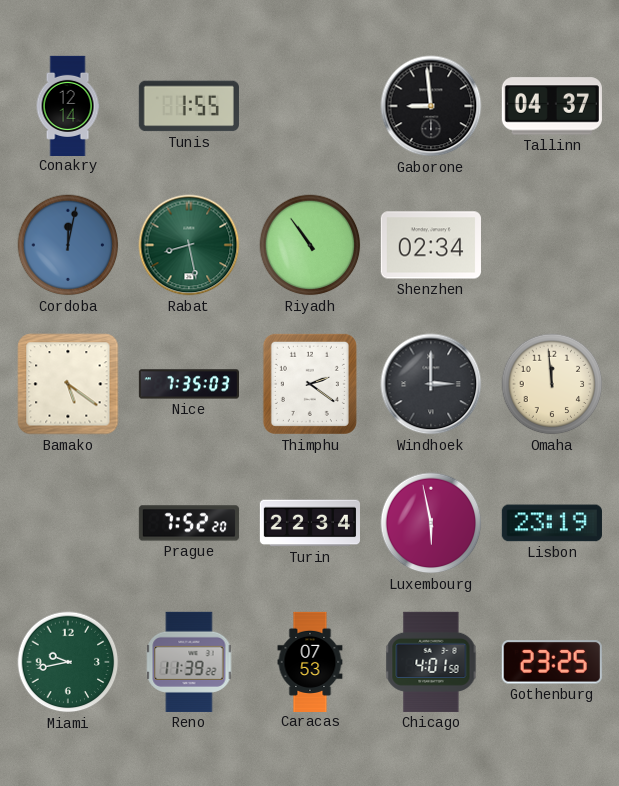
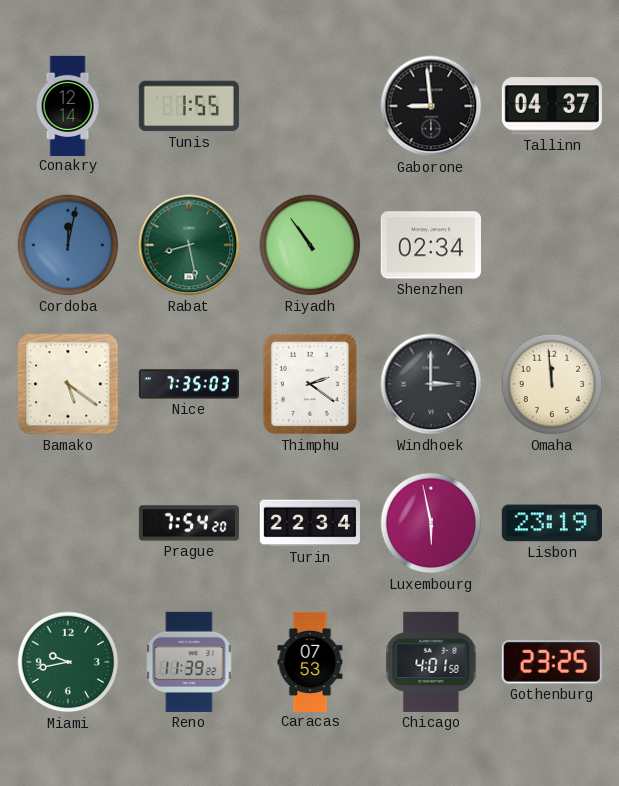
Prague: 7:52 -> 7:54 (189, 523)
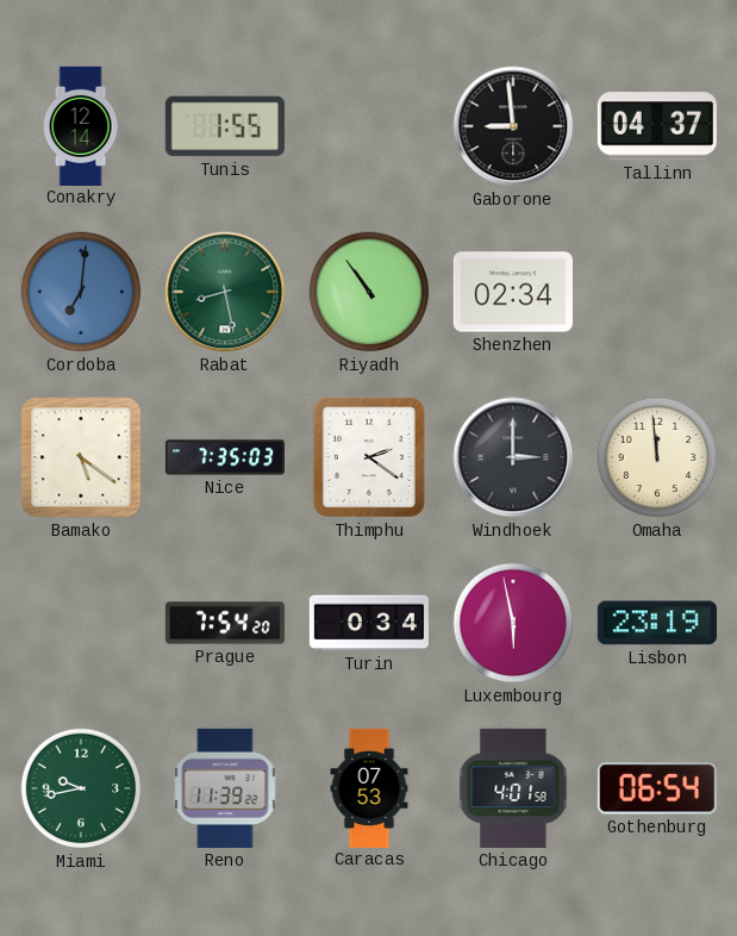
Cordoba: 12:02 -> 7:01 (81, 292)
Turin: 22:34 -> 0:34 (368, 623)
Gothenburg: 23:25 -> 06:54 (657, 788)
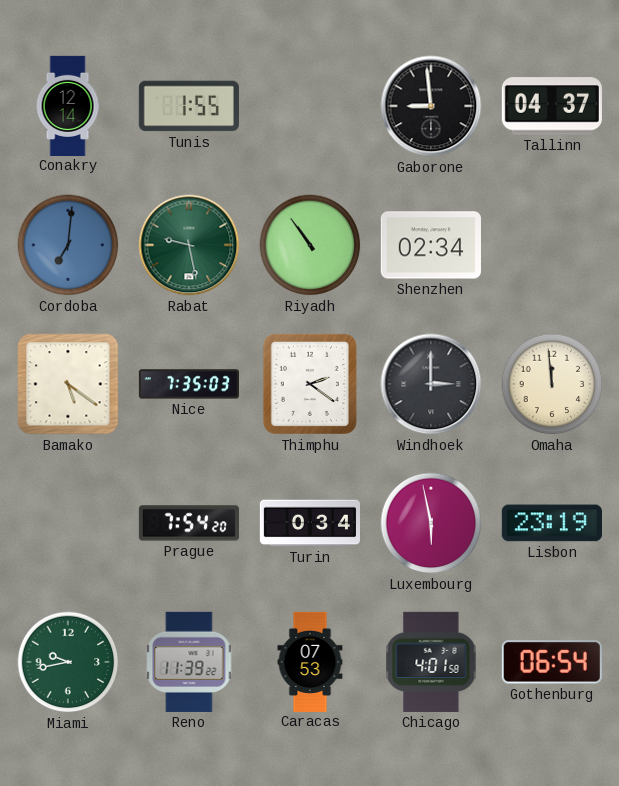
Rabat: 8:28 -> 9:28 (189, 245)
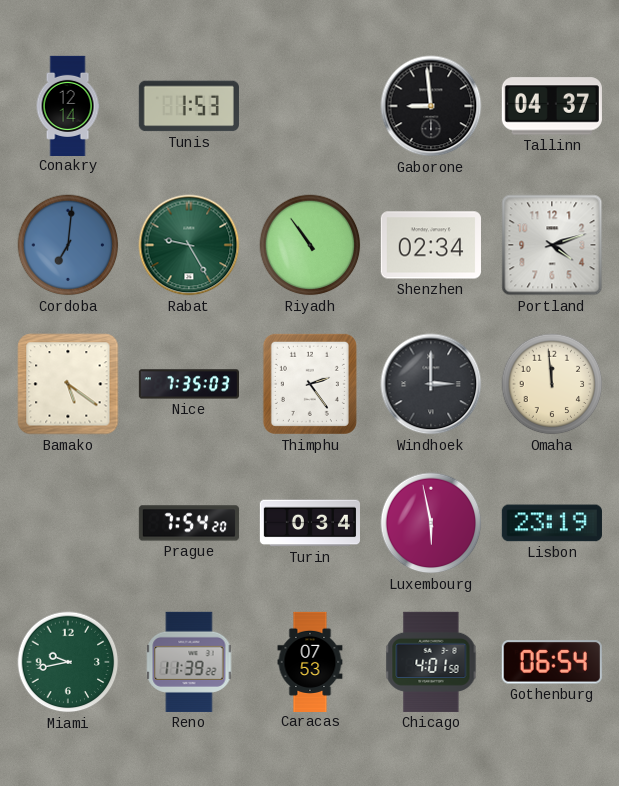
Tunis: 1:55 -> 1:53 (189, 106)
Rabat: 9:28 -> 9:25 (189, 245)
Portland: none -> 4:12 (552, 245)
Thimphu: 2:21 -> 2:24 (310, 384)
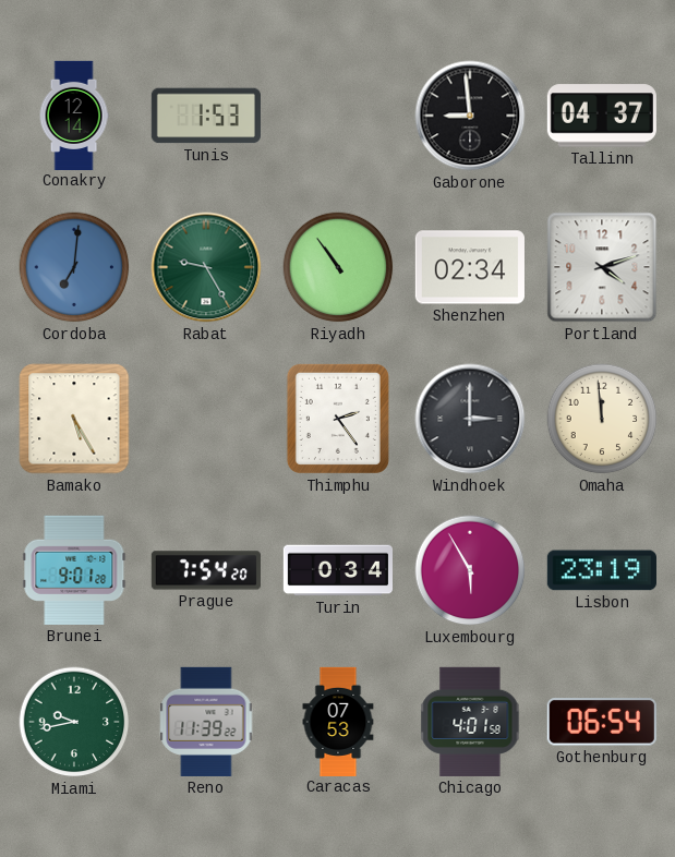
Bamako: 5:21 -> 5:25 (74, 419)
Nice: 7:35 -> none (188, 384)
Brunei: none -> 9:01 (74, 570)
Luxembourg: 5:58 -> 5:55 (470, 570)
